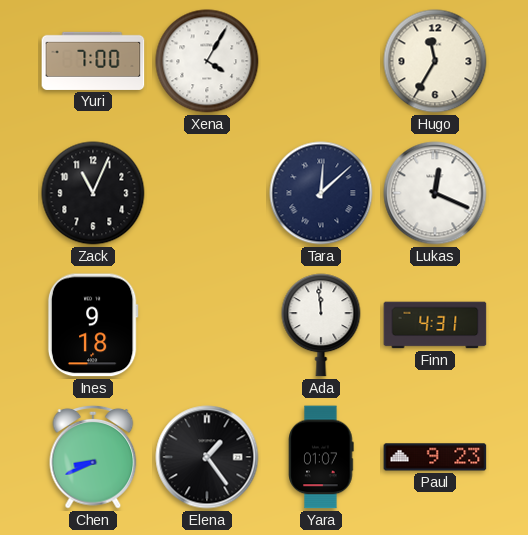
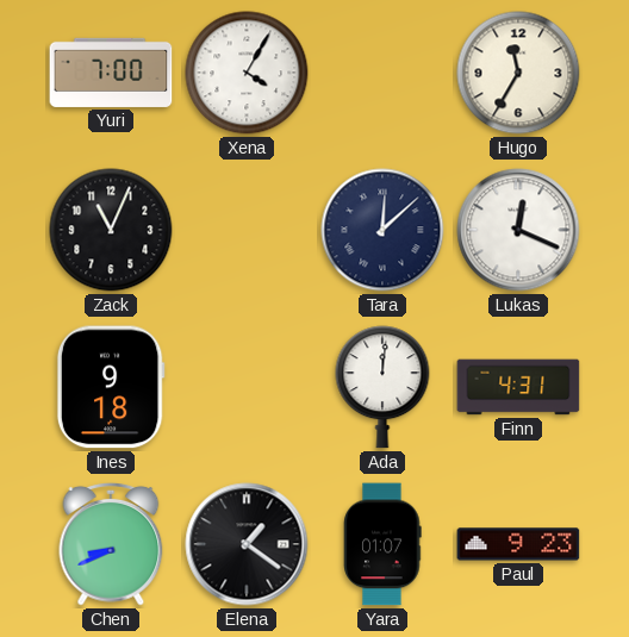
Ada: 11:59 -> 12:01 (382, 387)
Elena: 1:24 -> 1:21 (247, 544)
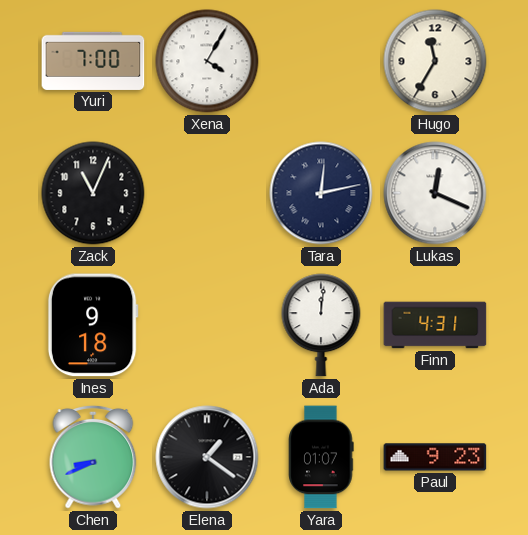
Tara: 12:08 -> 12:13 (321, 193)
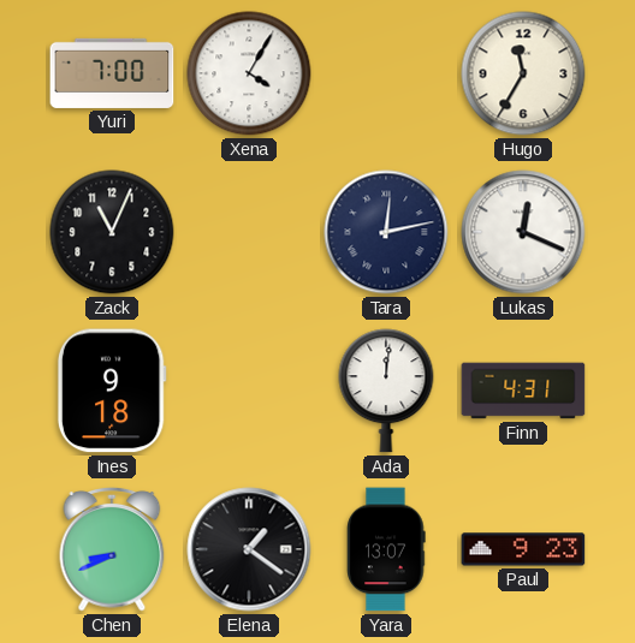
Yara: 01:07 -> 13:07 (386, 549)
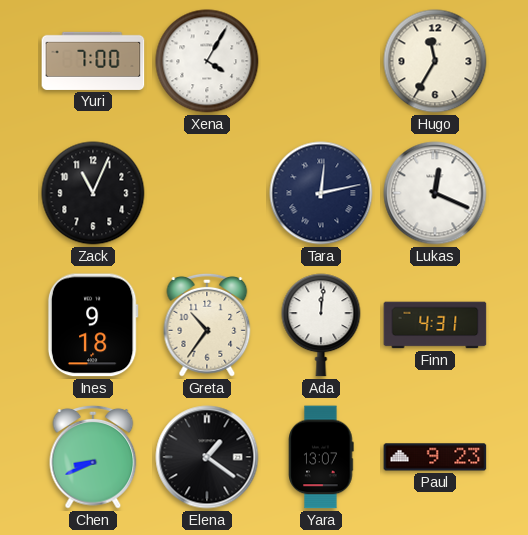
Greta: none -> 10:36 (207, 325)
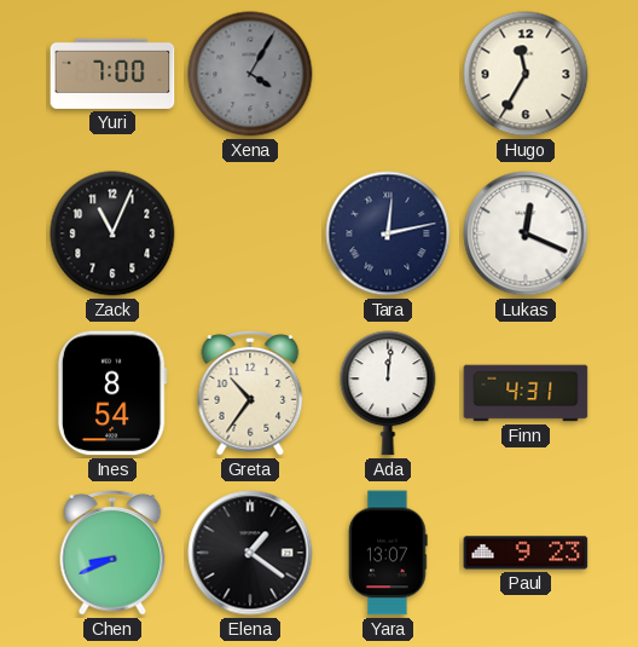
Xena dial: white -> grey (250, 74)
Ines: 9:18 -> 8:54 (112, 393)
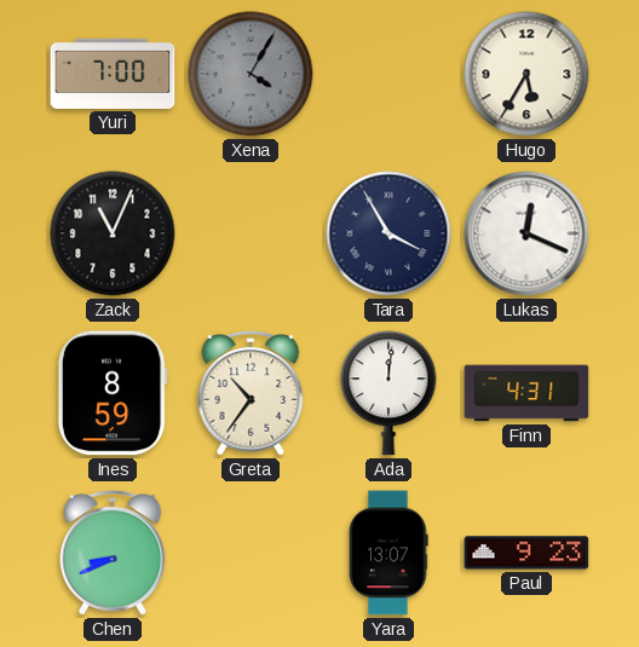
Hugo: 11:35 -> 5:35 (526, 74)
Tara: 12:13 -> 3:55 (388, 233)
Ines: 8:54 -> 8:59 (113, 393)
Elena: 1:21 -> none (250, 553)
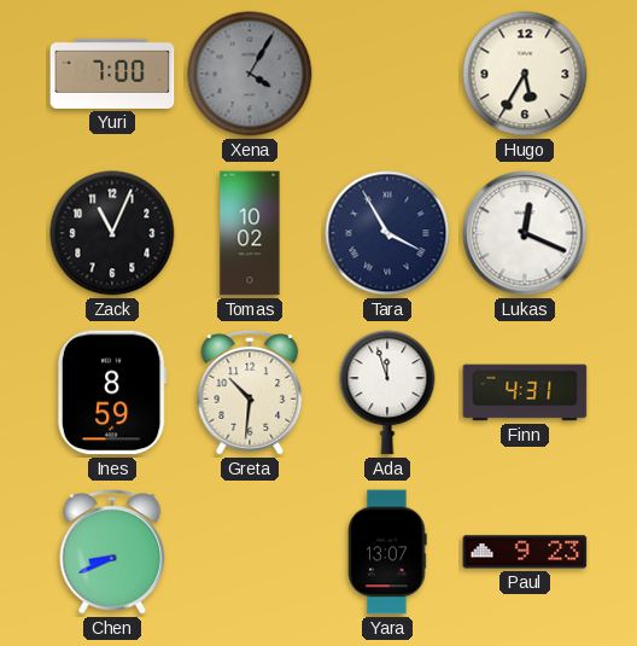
Tomas: none -> 10:02 (250, 233)
Greta: 10:36 -> 10:31 (250, 392)
Ada: 12:01 -> 11:57 (387, 392)
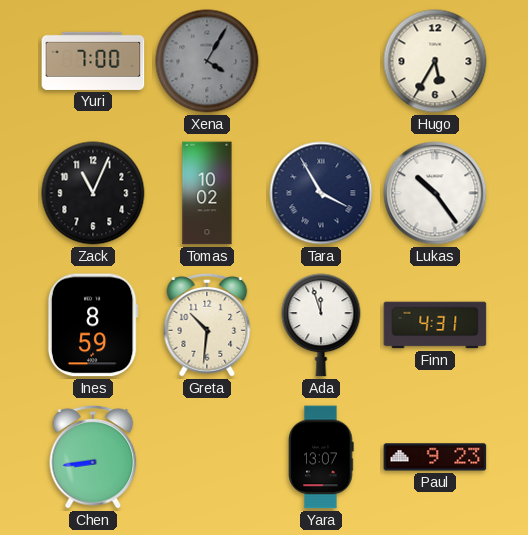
Lukas: 12:19 -> 10:24 (435, 193)
Chen: 8:41 -> 8:44 (93, 457)
